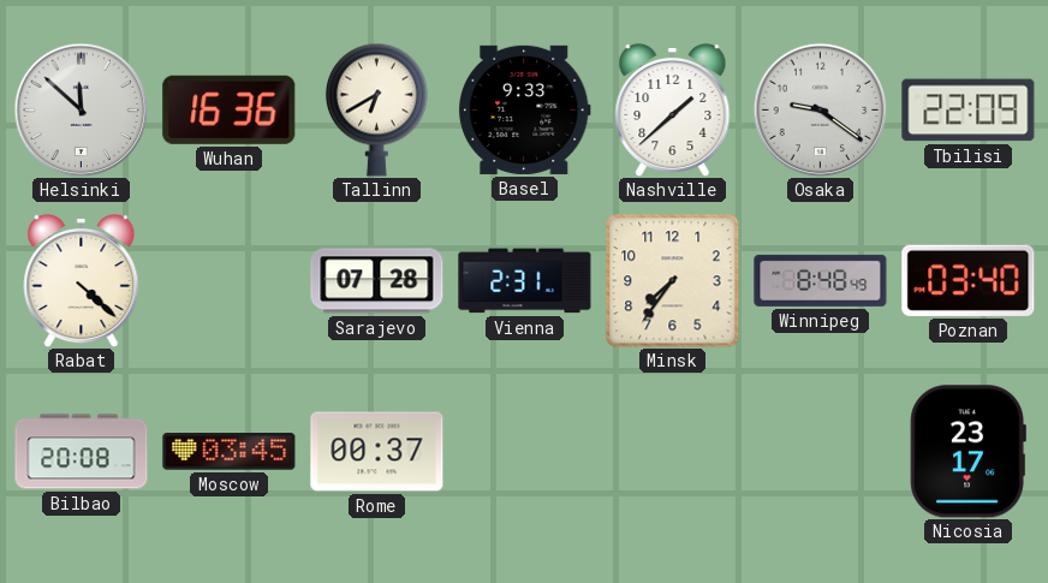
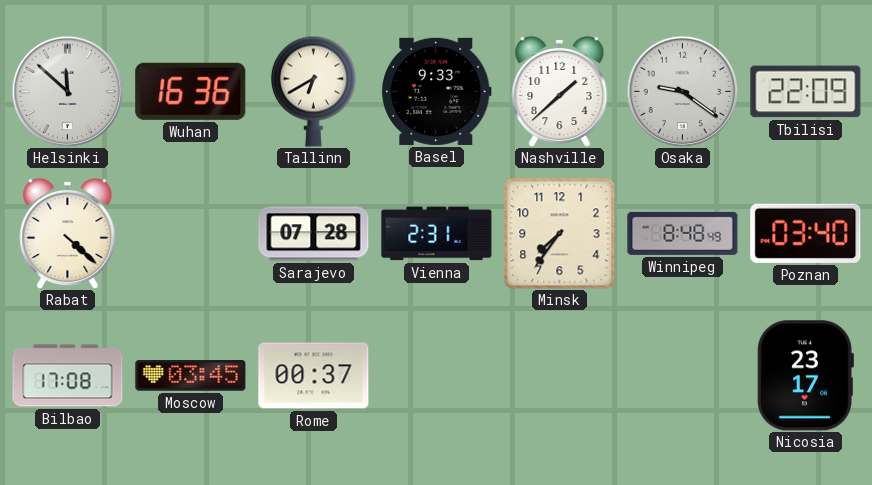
Bilbao: 20:08 -> 17:08 (68, 376)
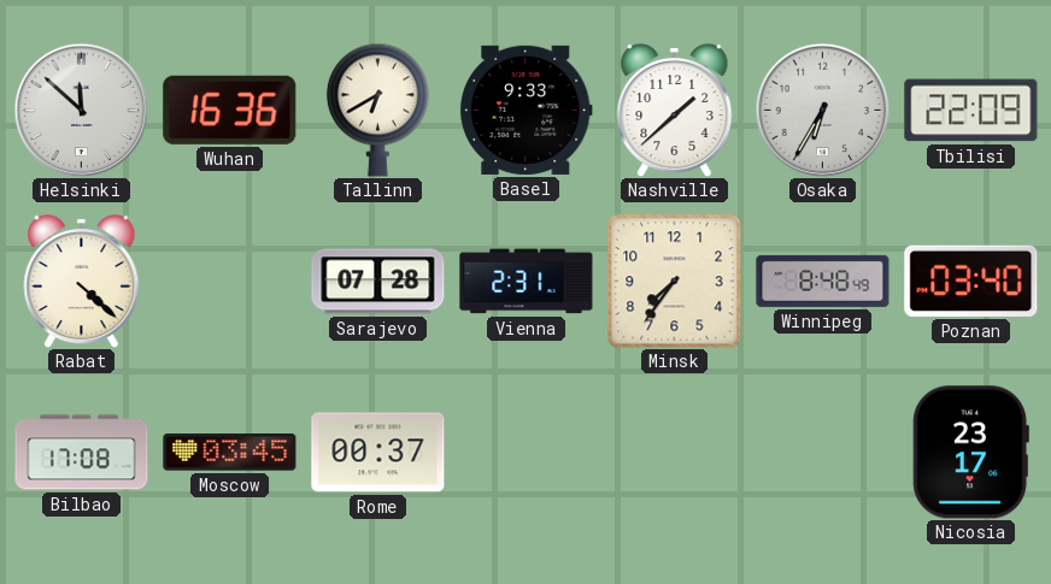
Osaka: 9:21 -> 6:35 (822, 110)
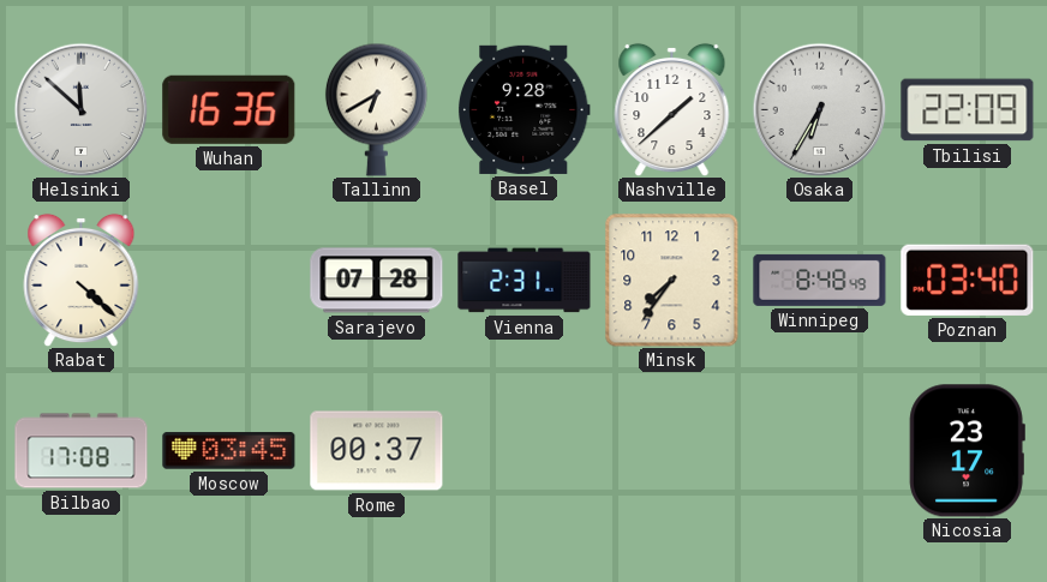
Basel: 9:33 -> 9:28 (523, 109)
